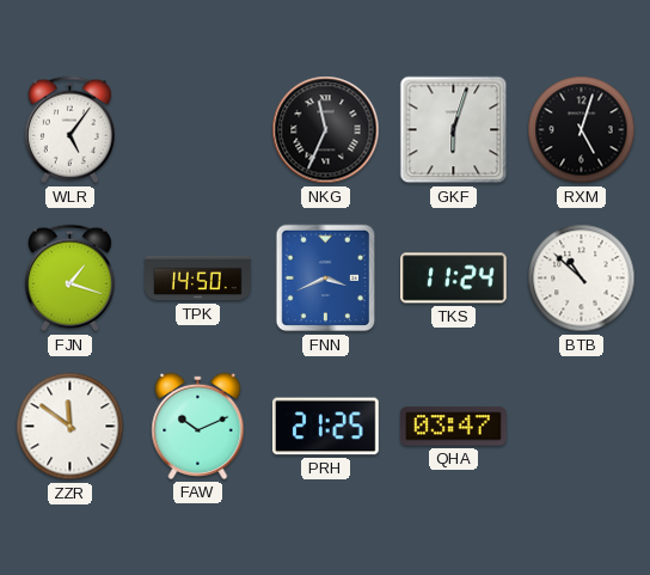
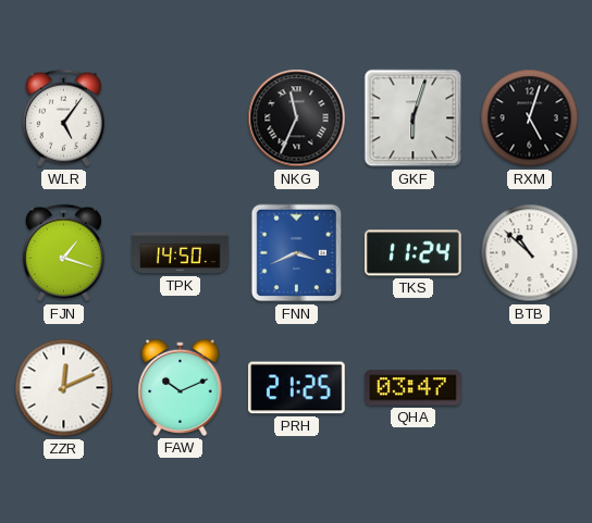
ZZR: 11:51 -> 12:11 (64, 388)
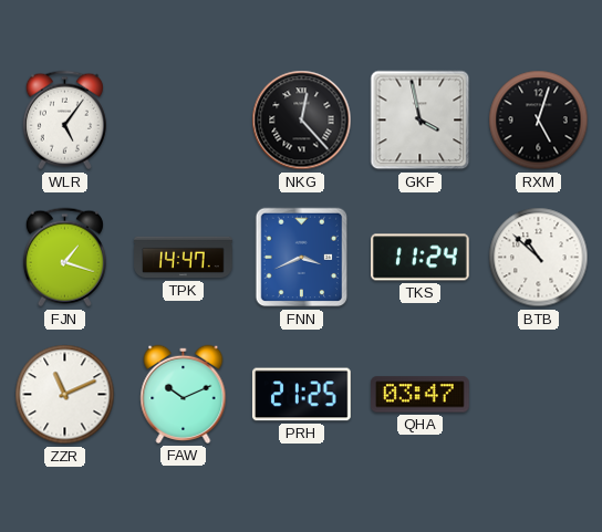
NKG: 11:34 -> 12:23 (302, 121)
GKF: 6:03 -> 3:58 (421, 121)
TPK: 14:50 -> 14:47 (184, 258)
ZZR: 12:11 -> 11:11 (65, 395)
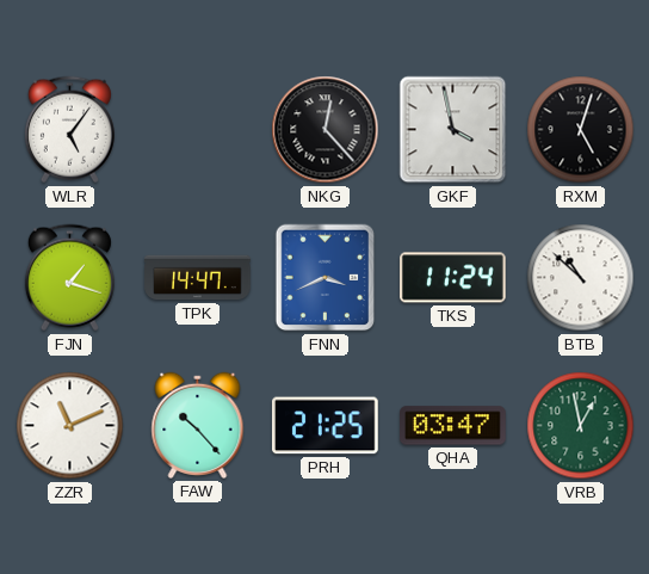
FAW: 10:11 -> 10:23 (198, 425)
VRB: none -> 12:58 (581, 426)
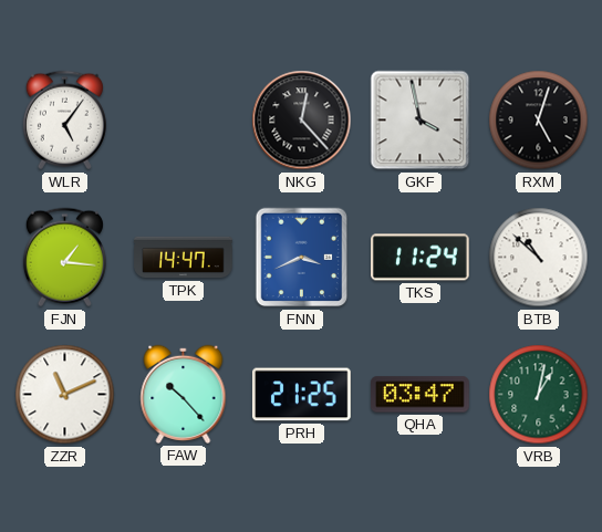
FJN: 1:18 -> 1:16 (64, 258)
VRB: 12:58 -> 1:02 (539, 395)
